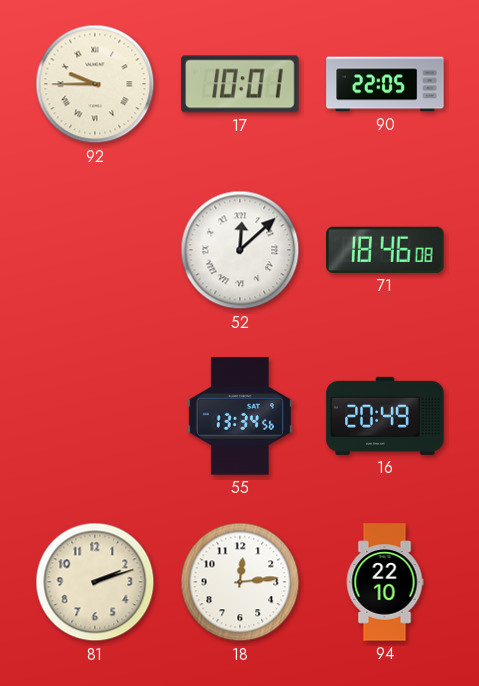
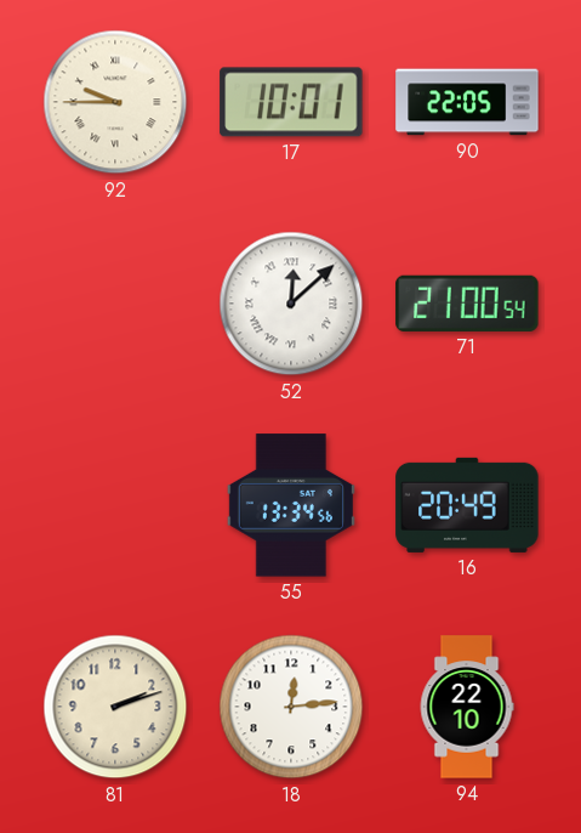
71: 18:46 -> 21:00 (467, 304)
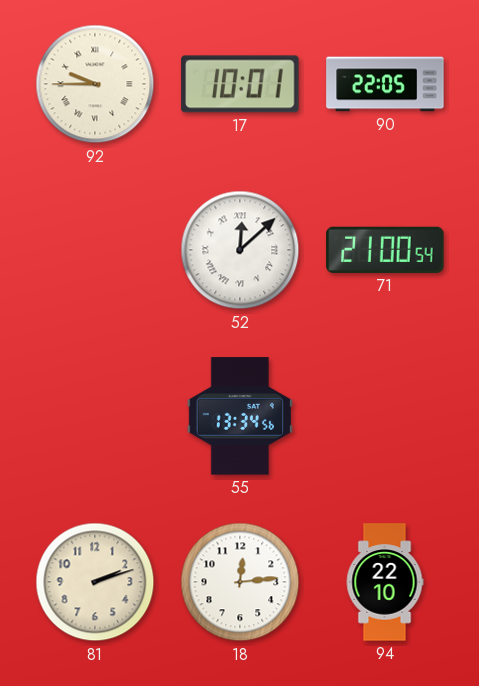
16: 20:49 -> none (467, 505)
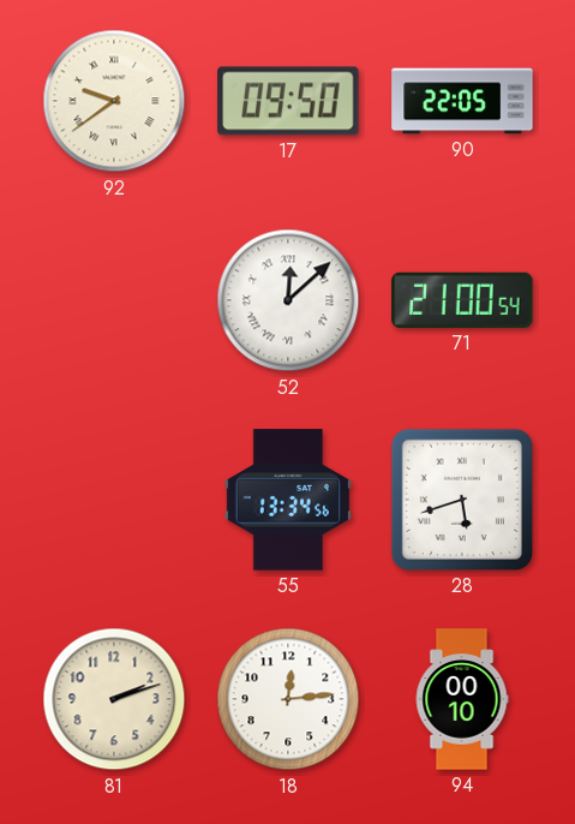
92: 9:45 -> 9:39 (114, 101)
17: 10:01 -> 09:50 (288, 101)
28: none -> 5:42 (462, 500)
94: 22:10 -> 00:10 (462, 699)
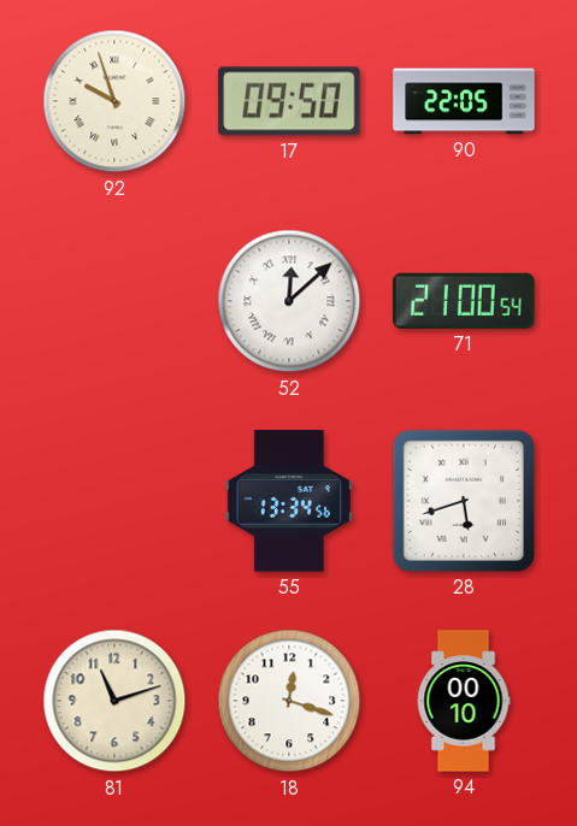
92: 9:39 -> 9:57 (114, 101)
81: 2:12 -> 11:12 (114, 701)
18: 12:14 -> 12:18 (289, 701)
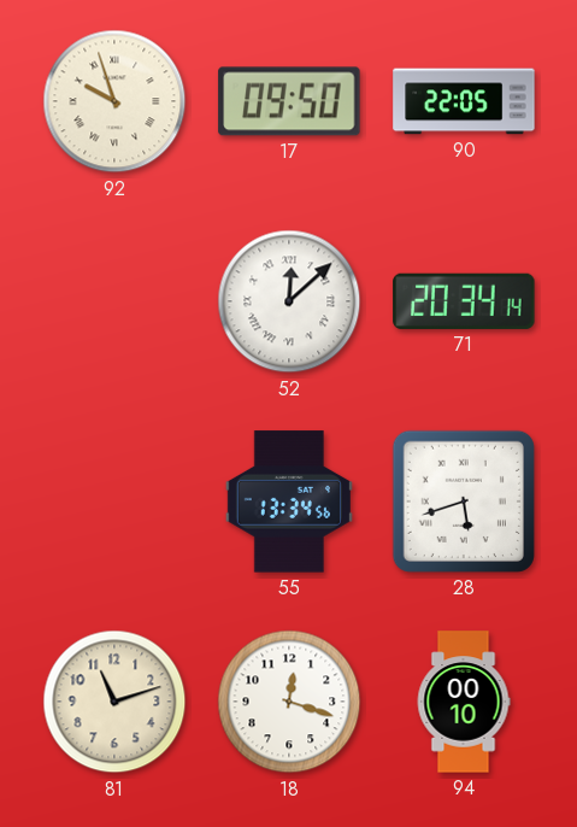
71: 21:00 -> 20:34 (464, 301)
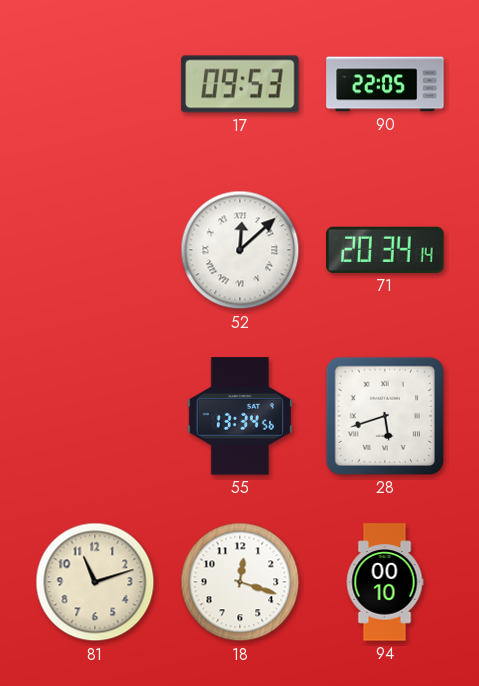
92: 9:57 -> none (114, 101)
17: 09:50 -> 09:53 (240, 84)
